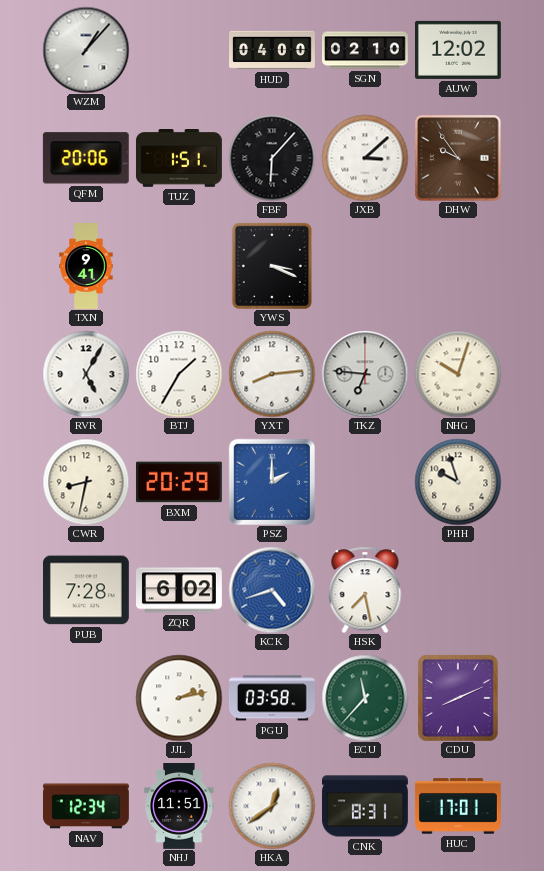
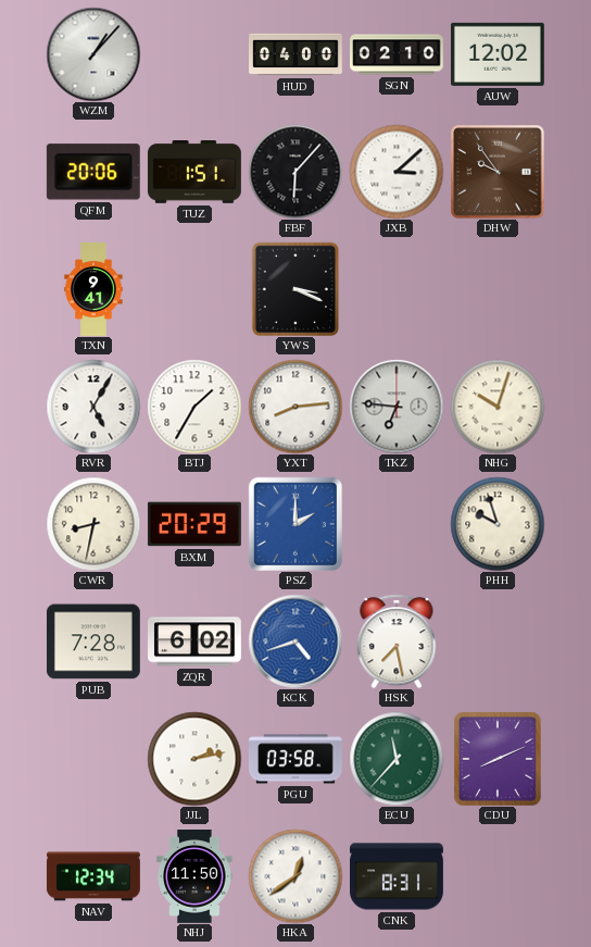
NHJ: 11:51 -> 11:50 (194, 877)
HUC: 17:01 -> none (458, 806)
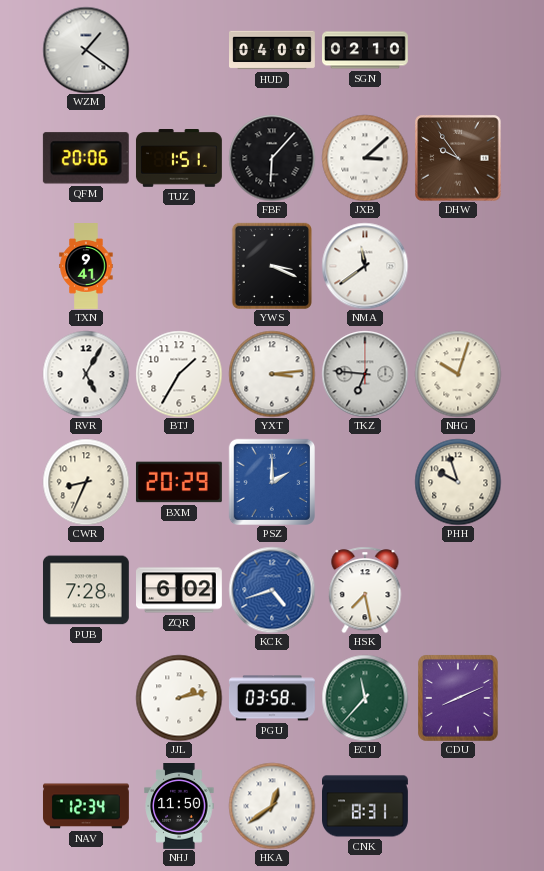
WZM: 1:07 -> 1:21 (86, 50)
AUW: 12:02 -> none (498, 54)
NMA: none -> 11:39 (365, 266)
YXT: 8:14 -> 3:14 (272, 374)
CWR: 8:32 -> 8:34 (86, 482)
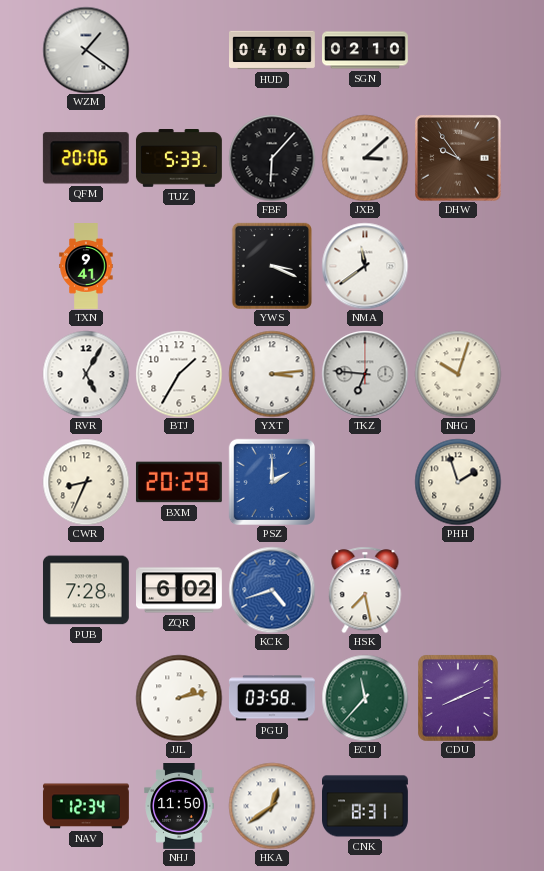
TUZ: 1:51 -> 5:33 (179, 158)
PHH: 9:57 -> 1:57 (458, 482)
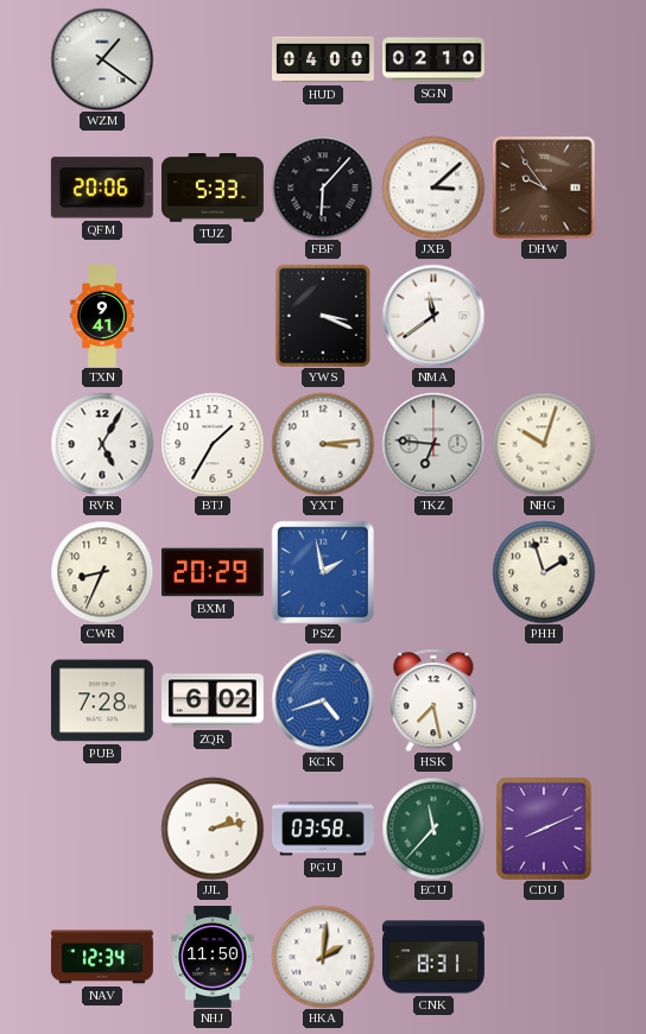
PSZ: 2:00 -> 1:58 (322, 571)
HKA: 12:39 -> 2:01 (323, 957)
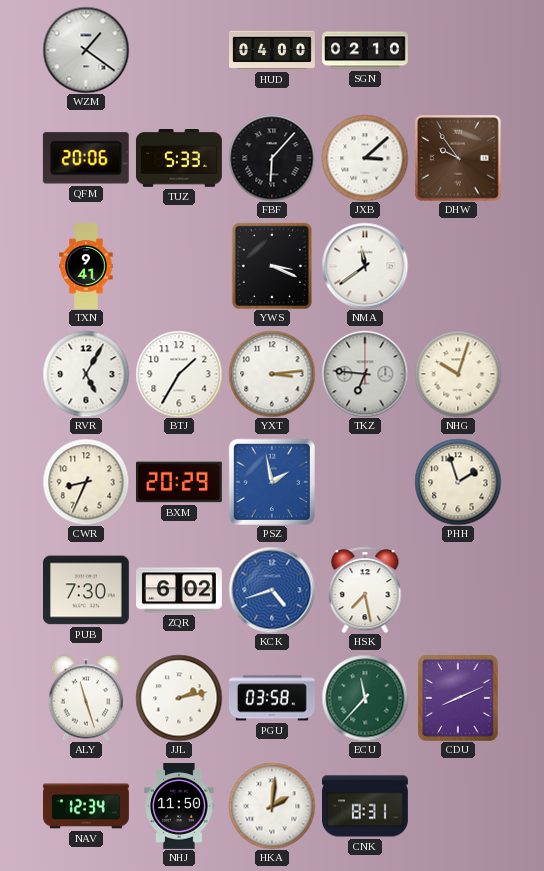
PUB: 7:28 -> 7:30 (86, 590)
ALY: none -> 11:27 (86, 698)
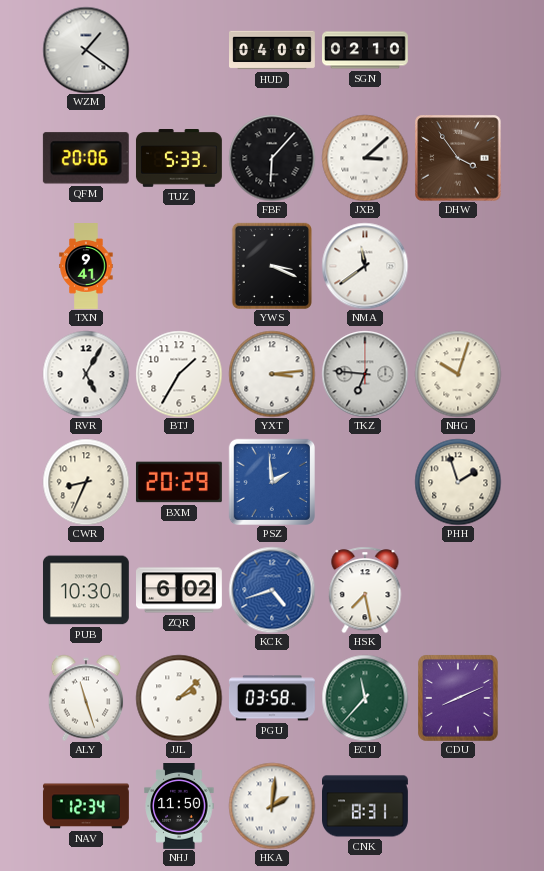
DHW: 9:54 -> 3:54 (458, 158)
PSZ: 1:58 -> 1:59 (271, 481)
PUB: 7:30 -> 10:30 (86, 590)
JJL: 2:13 -> 2:08 (179, 698)
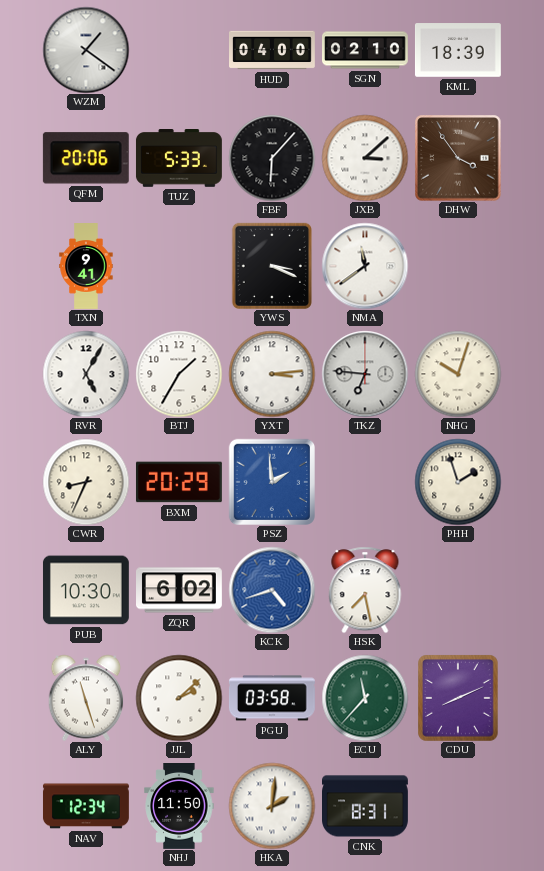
KML: none -> 18:39 (458, 50)
